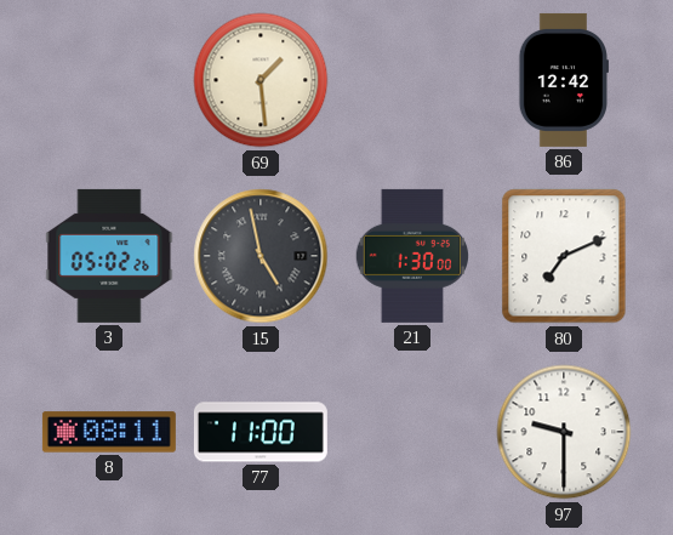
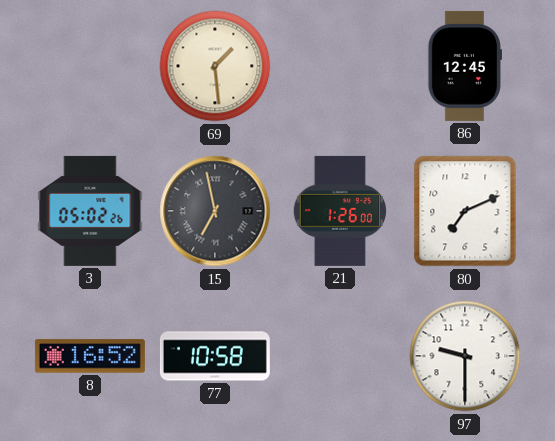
86: 12:42 -> 12:45 (465, 66)
15: 4:58 -> 6:58 (215, 211)
21: 1:30 -> 1:26 (339, 211)
8: 08:11 -> 16:52 (90, 356)
77: 11:00 -> 10:58 (215, 356)
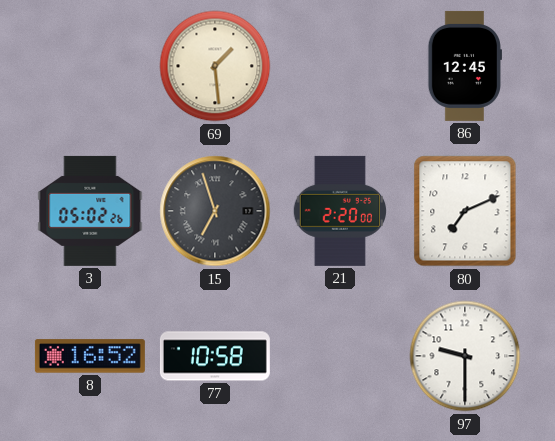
15: 6:58 -> 6:57 (215, 211)
21: 1:26 -> 2:20 (339, 211)
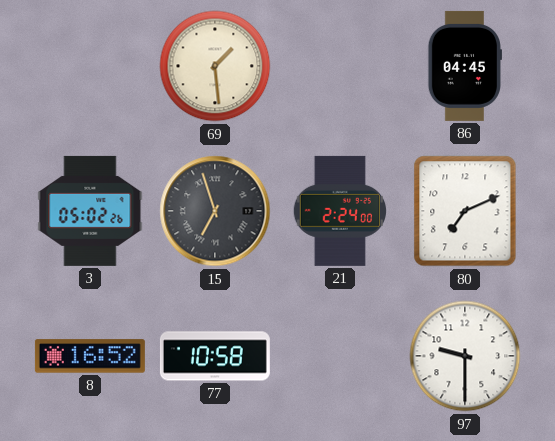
86: 12:45 -> 04:45 (465, 66)
21: 2:20 -> 2:24 (339, 211)
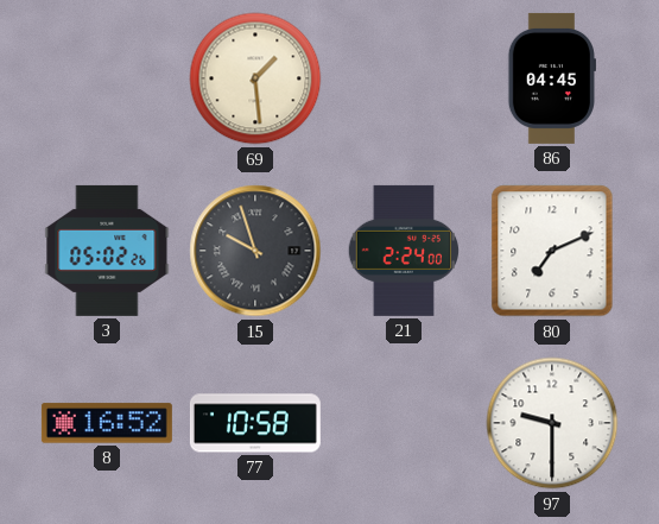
15: 6:57 -> 9:57 (255, 251)
